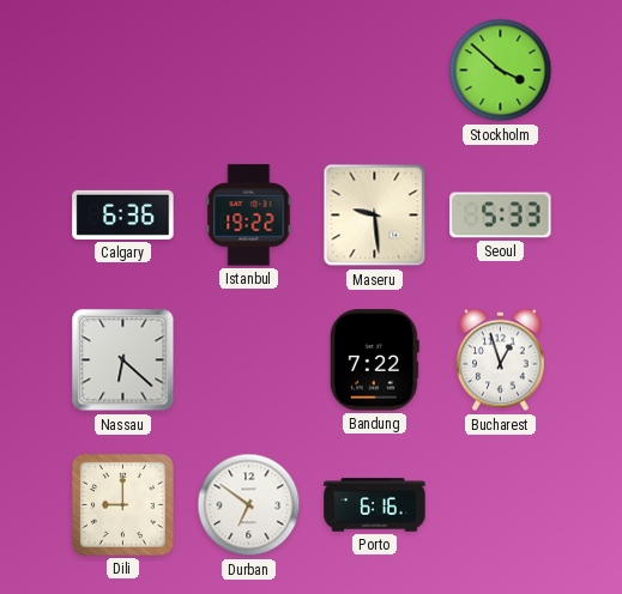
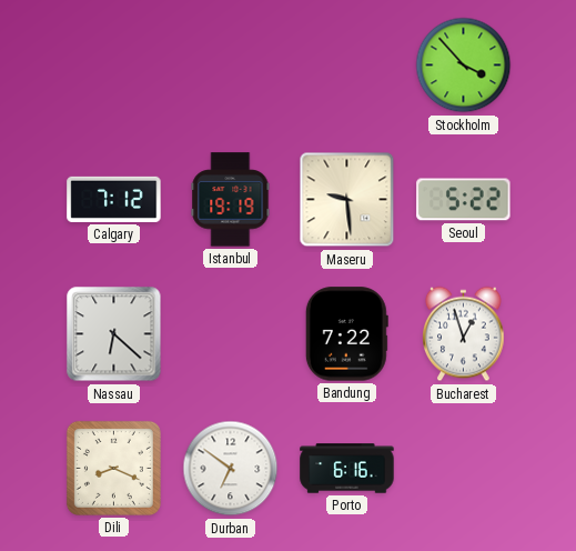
Stockholm: 3:52 -> 3:53 (464, 66)
Calgary: 6:36 -> 7:12 (114, 199)
Istanbul: 19:22 -> 19:19 (231, 200)
Seoul: 5:33 -> 5:22 (464, 200)
Dili: 9:00 -> 8:19 (113, 468)
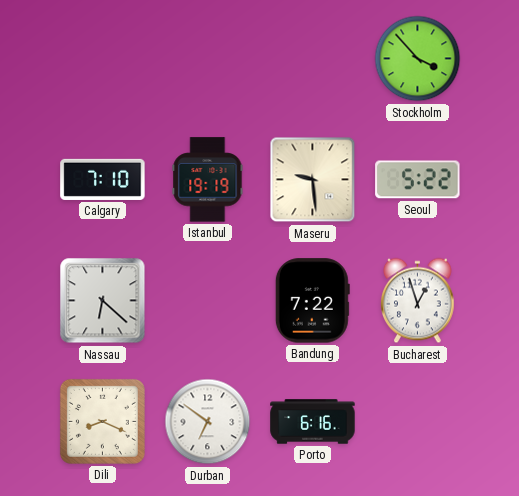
Calgary: 7:12 -> 7:10 (103, 179)
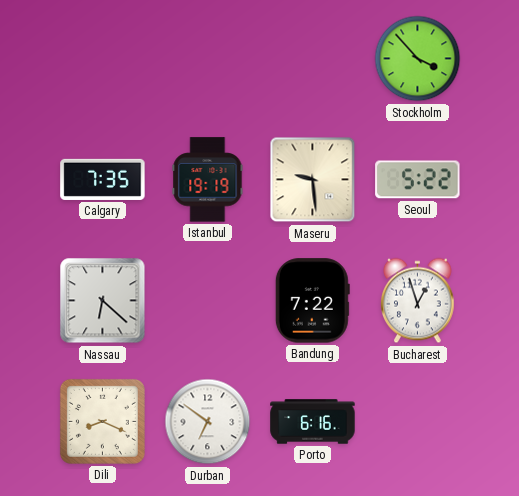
Calgary: 7:10 -> 7:35 (103, 179)
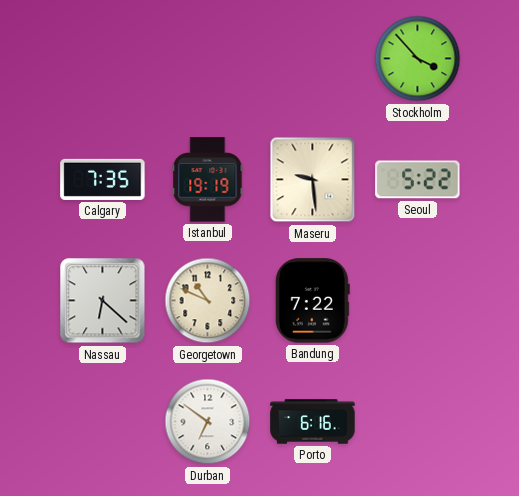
Georgetown: none -> 10:49 (208, 301)
Bucharest: 12:57 -> none (418, 301)
Dili: 8:19 -> none (102, 421)
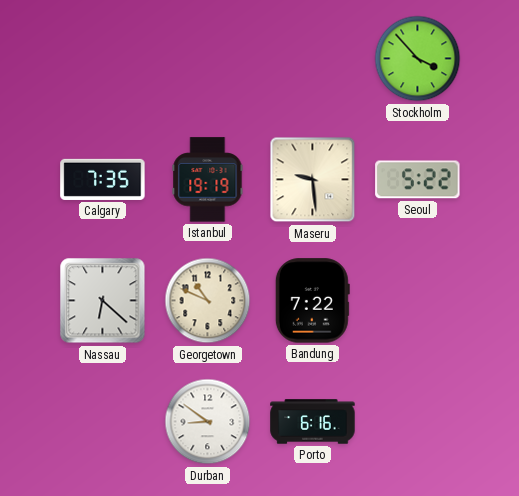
Durban: 6:51 -> 8:51 (208, 422)
